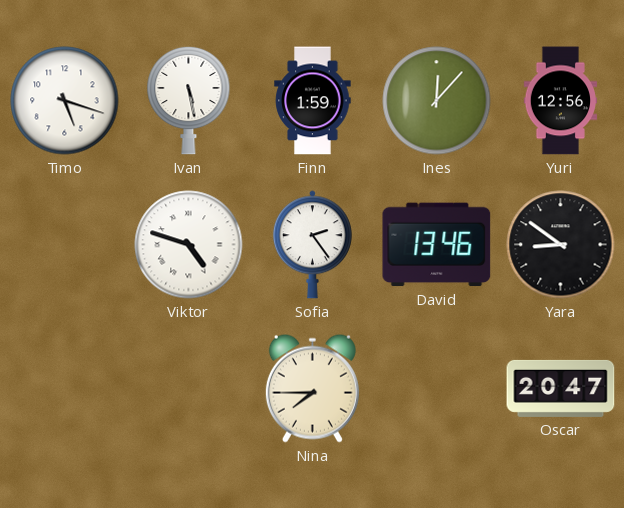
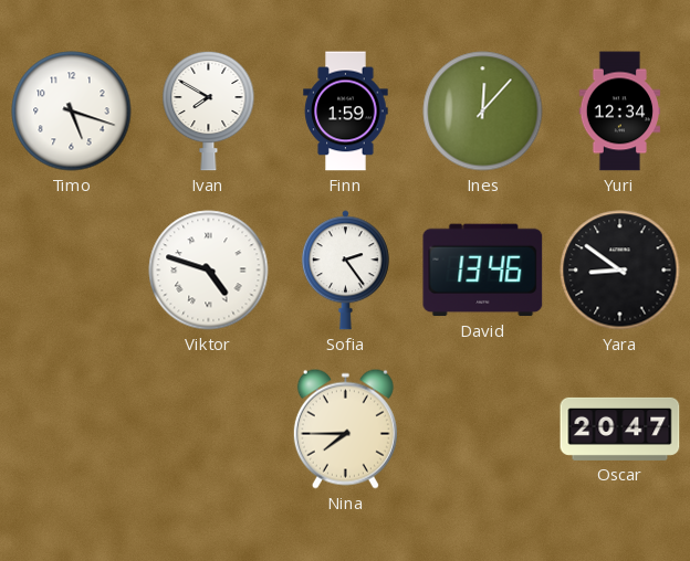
Ivan: 5:28 -> 7:50 (209, 110)
Yuri: 12:56 -> 12:34 (620, 112)
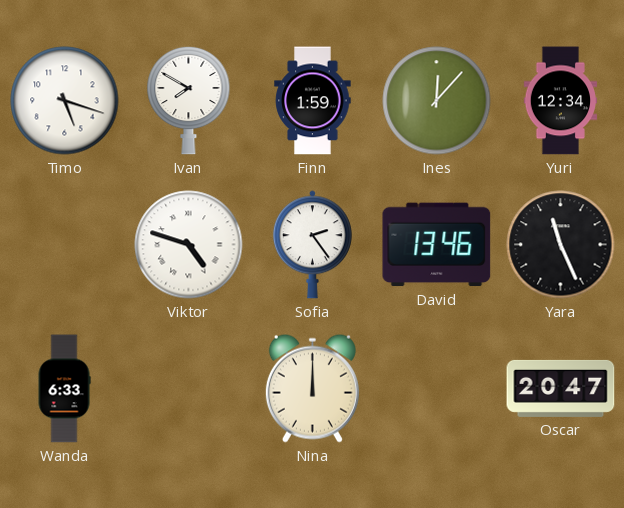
Yara: 8:51 -> 11:26 (561, 245)
Wanda: none -> 6:33 (64, 389)
Nina: 7:45 -> 12:00 (312, 388)
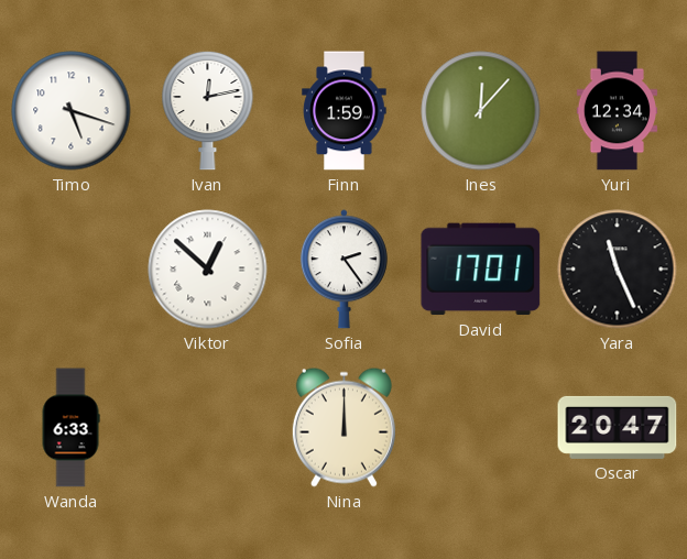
Ivan: 7:50 -> 12:13 (208, 110)
Viktor: 4:48 -> 12:52 (208, 270)
David: 13:46 -> 17:01 (481, 270)
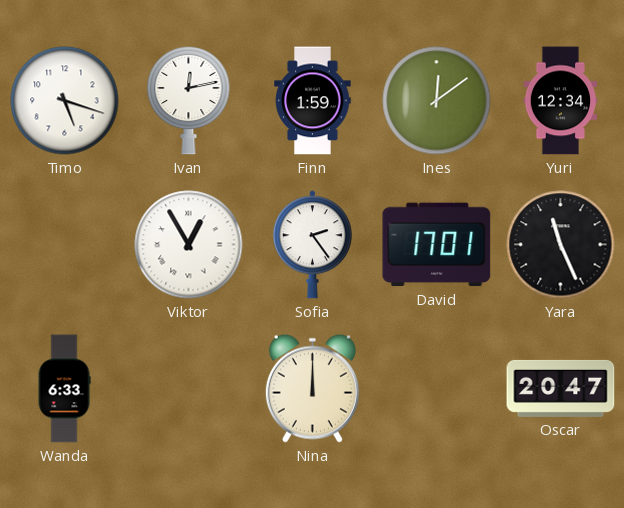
Ines: 12:07 -> 12:09 (437, 101)
Viktor: 12:52 -> 12:55 (189, 245)
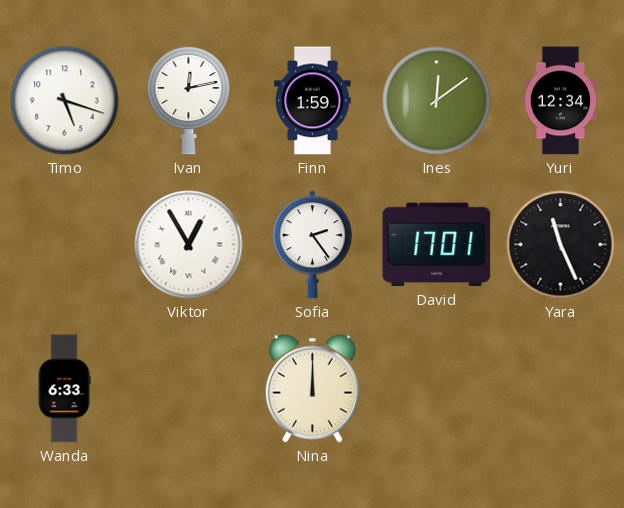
Oscar: 20:47 -> none (561, 388)
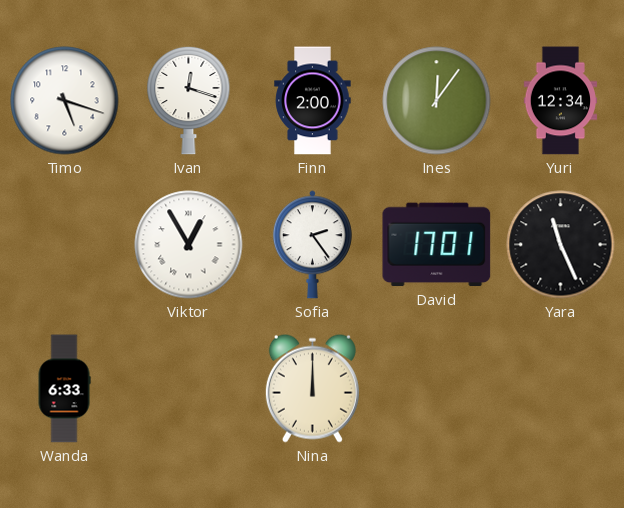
Ivan: 12:13 -> 12:18 (189, 100)
Finn: 1:59 -> 2:00 (313, 101)
Ines: 12:09 -> 12:06 (437, 101)
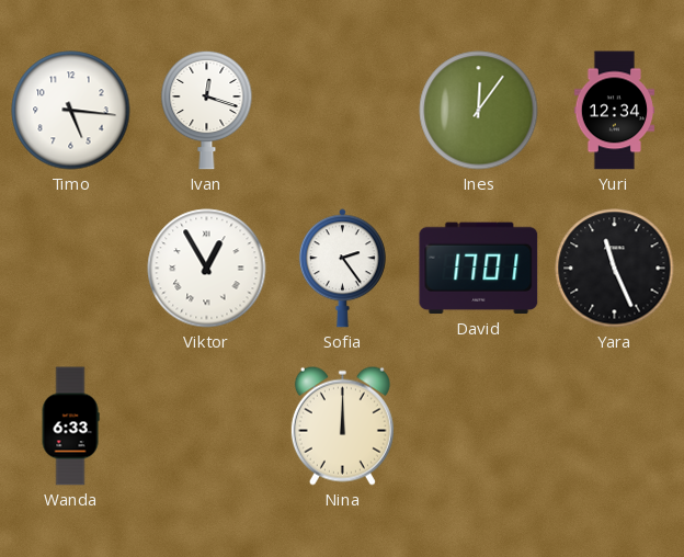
Timo: 5:18 -> 5:16 (71, 111)
Finn: 2:00 -> none (313, 101)
